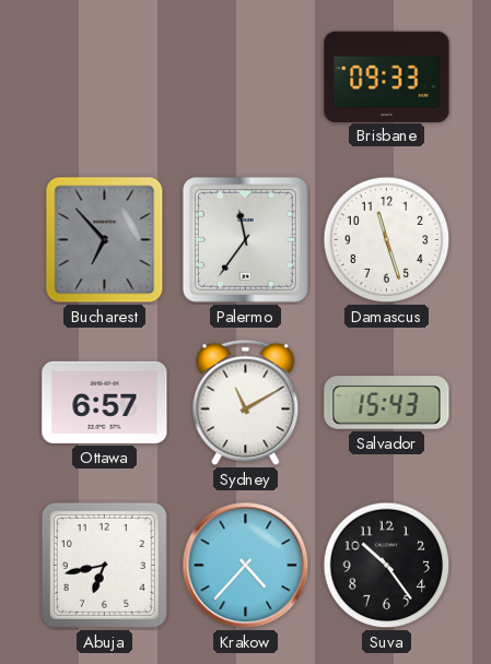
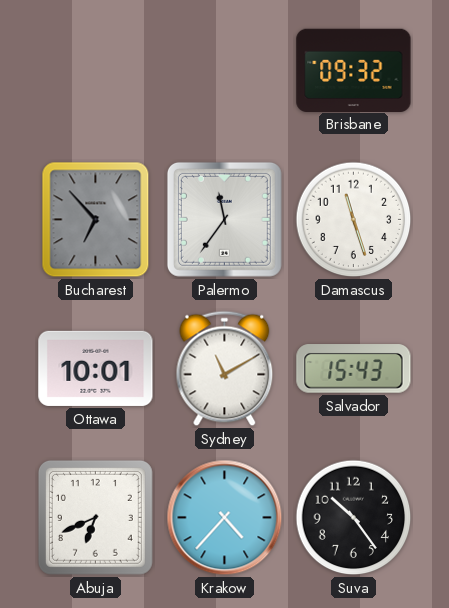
Brisbane: 09:33 -> 09:32 (354, 70)
Ottawa: 6:57 -> 10:01 (96, 368)
Abuja: 6:43 -> 6:41 (95, 517)
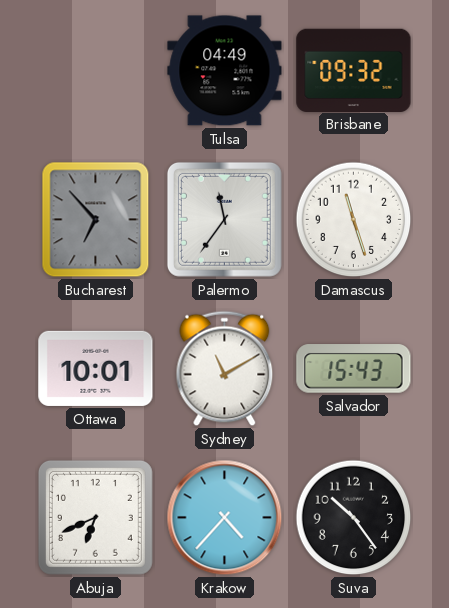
Tulsa: none -> 04:49 (225, 71)
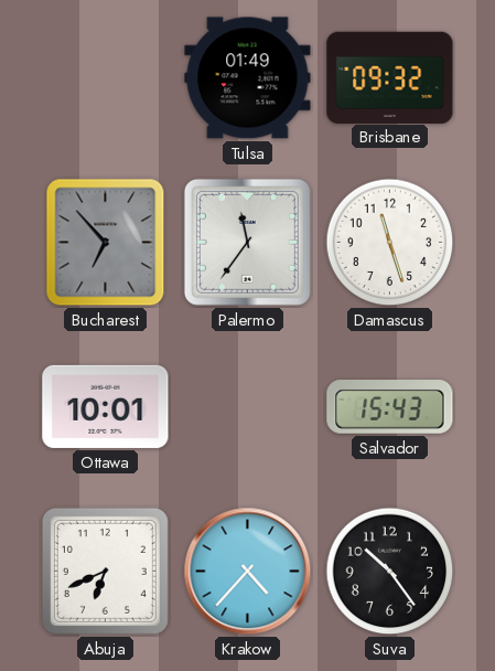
Tulsa: 04:49 -> 01:49 (248, 78)
Sydney: 11:10 -> none (225, 369)
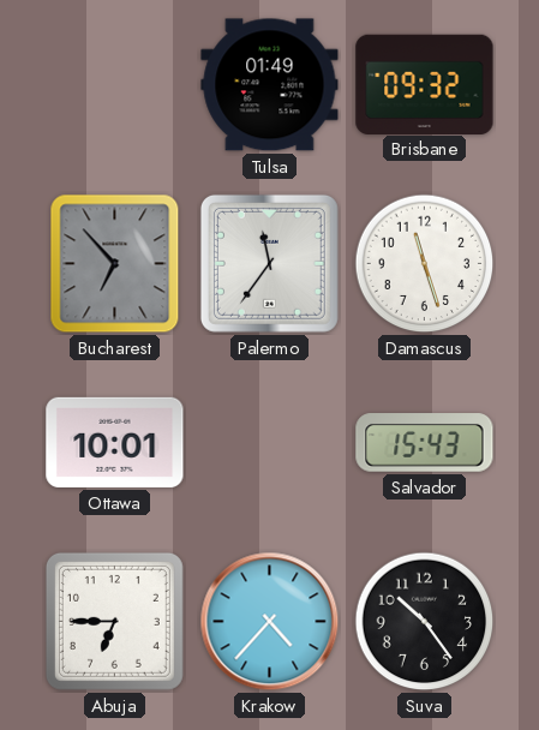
Abuja: 6:41 -> 6:45 (114, 621)
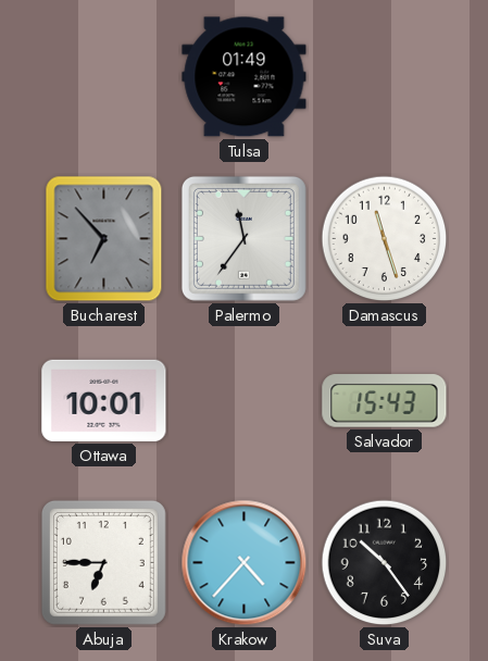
Brisbane: 09:32 -> none (425, 84)
